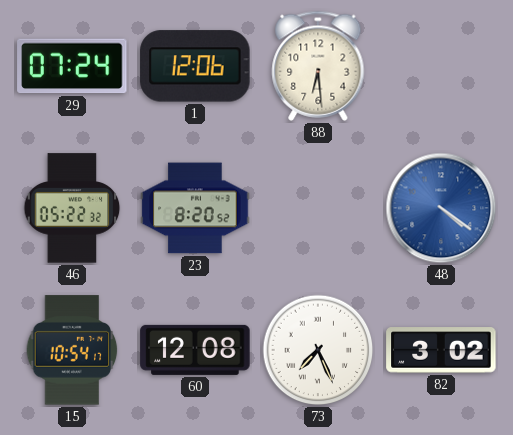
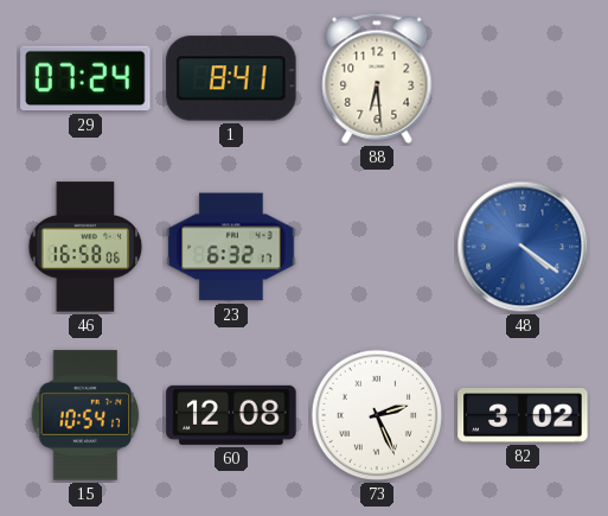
1: 12:06 -> 8:41 (231, 78)
46: 05:22 -> 16:58 (85, 247)
23: 8:20 -> 6:32 (231, 247)
73: 7:26 -> 2:26 (377, 415)
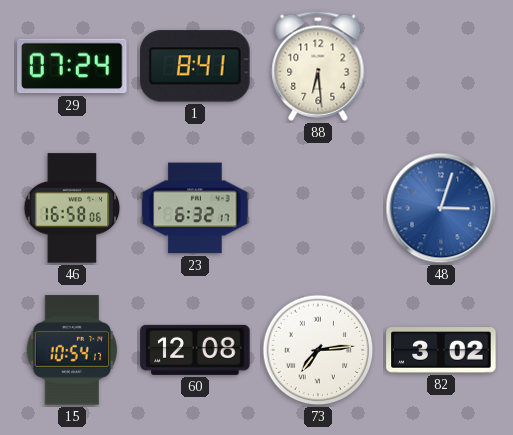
48: 4:21 -> 3:03 (441, 208)
73: 2:26 -> 7:14 (318, 350)
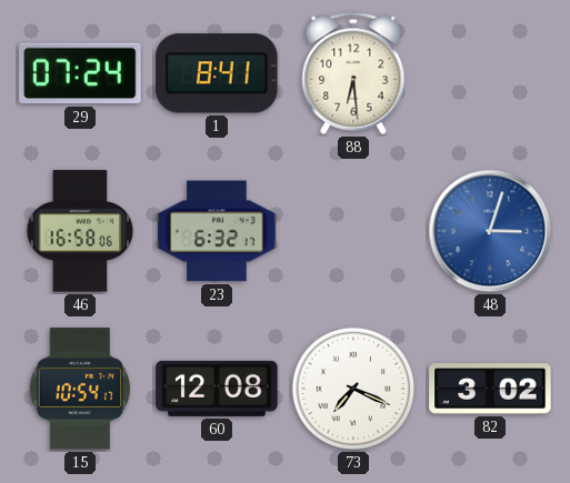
73: 7:14 -> 7:19 (353, 389)
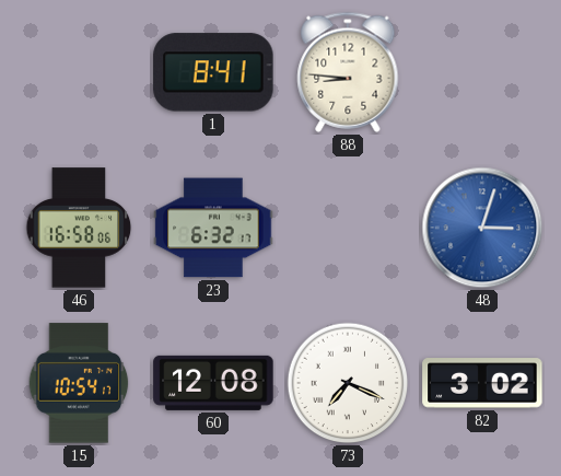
29: 07:24 -> none (80, 73)
88: 6:29 -> 8:46 (348, 72)
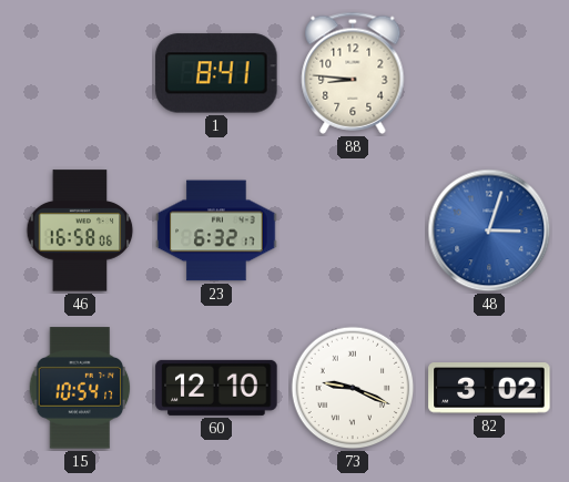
60: 12:08 -> 12:10 (216, 388)
73: 7:19 -> 9:19 (353, 388)
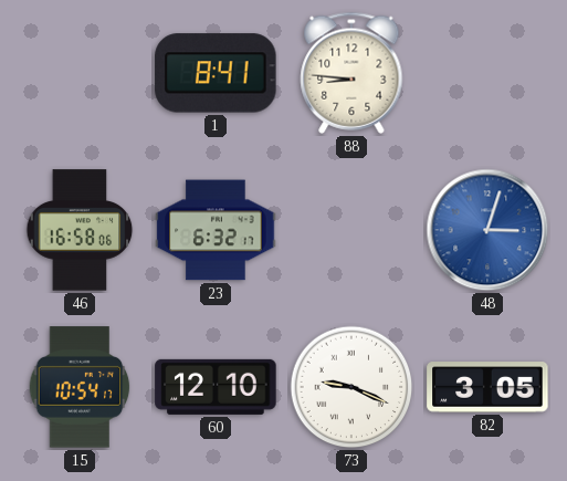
82: 3:02 -> 3:05 (487, 387)
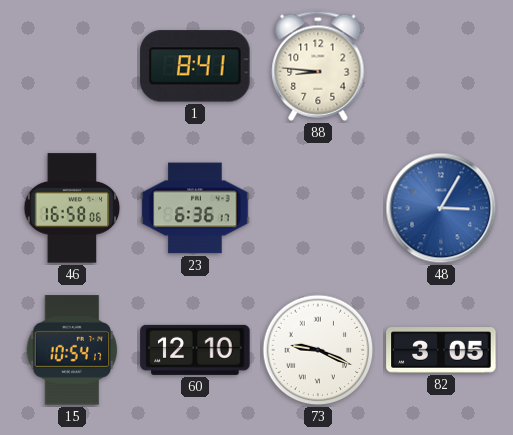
23: 6:32 -> 6:36 (195, 208)
48: 3:03 -> 3:05 (441, 208)
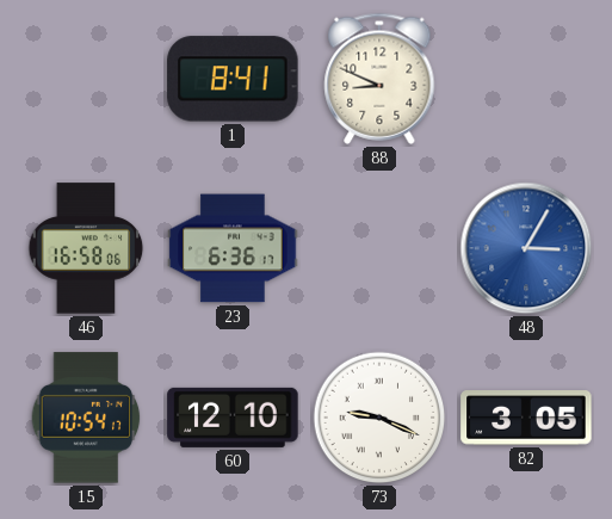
88: 8:46 -> 8:49 (379, 79)
